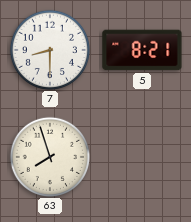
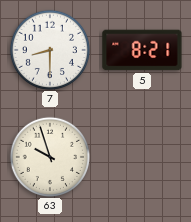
63: 7:57 -> 9:57 (49, 156)
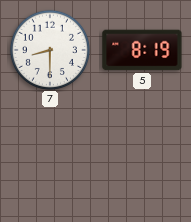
5: 8:21 -> 8:19 (142, 50)
63: 9:57 -> none (49, 156)
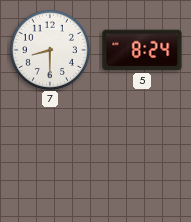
5: 8:19 -> 8:24 (142, 50)
